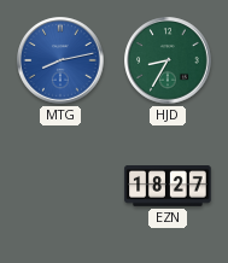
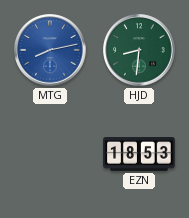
HJD: 8:35 -> 8:31 (139, 50)
EZN: 18:27 -> 18:53 (139, 155)
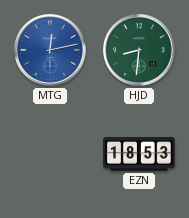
MTG: 8:13 -> 12:13 (50, 50)
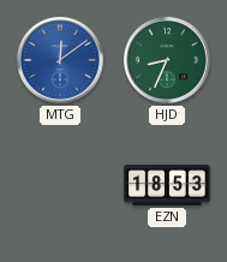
MTG: 12:13 -> 12:09 (60, 60)
HJD: 8:31 -> 8:34 (167, 60)
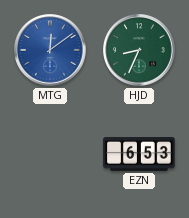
EZN: 18:53 -> 6:53 (139, 155)
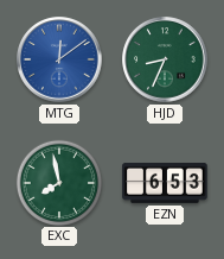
EXC: none -> 7:58 (58, 182)
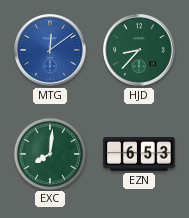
HJD: 8:34 -> 8:37 (139, 50)
EXC: 7:58 -> 8:01 (49, 153)
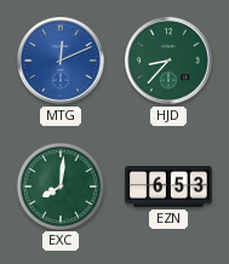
MTG: 12:09 -> 12:11 (61, 61)
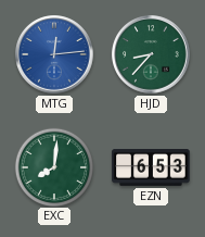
MTG: 12:11 -> 12:14 (54, 54)
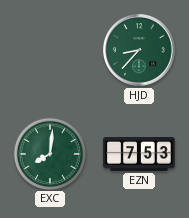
MTG: 12:14 -> none (54, 54)
EZN: 6:53 -> 7:53 (139, 155)
